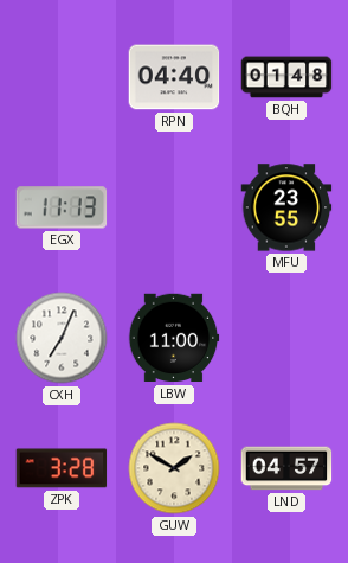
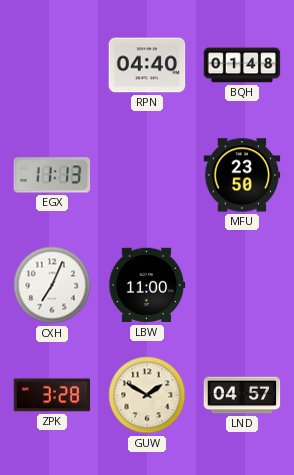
MFU: 23:55 -> 23:50 (242, 175)
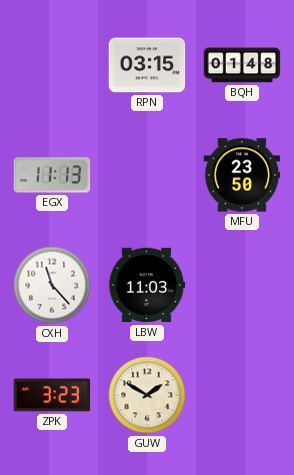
RPN: 04:40 -> 03:15 (147, 65)
CXH: 7:04 -> 11:23 (52, 285)
LBW: 11:00 -> 11:03 (147, 285)
ZPK: 3:28 -> 3:23 (52, 395)
LND: 04:57 -> none (242, 395)
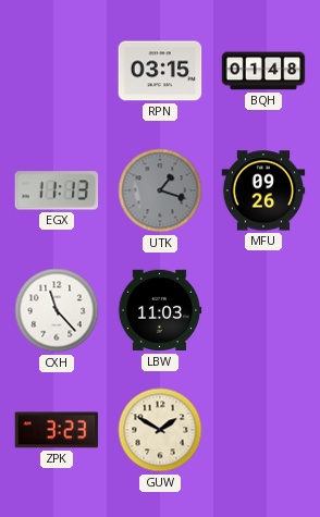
UTK: none -> 1:18 (160, 190)
MFU: 23:50 -> 09:26 (263, 190)
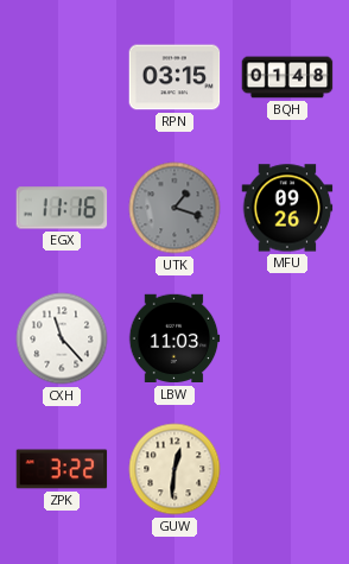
EGX: 11:13 -> 11:16 (62, 208)
ZPK: 3:23 -> 3:22 (62, 469)
GUW: 1:50 -> 12:31 (174, 469)
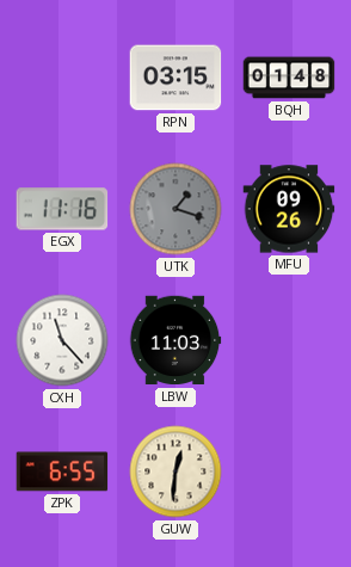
ZPK: 3:22 -> 6:55 (62, 472)
